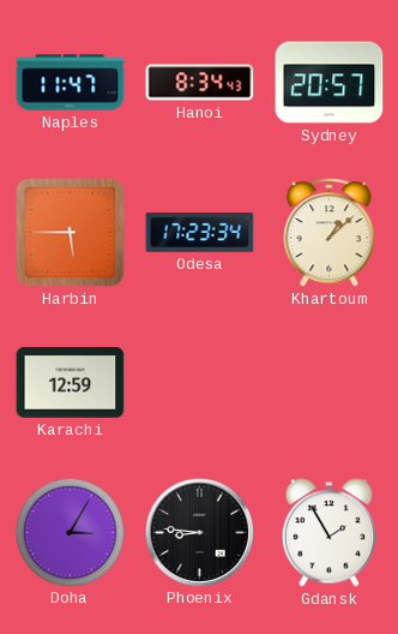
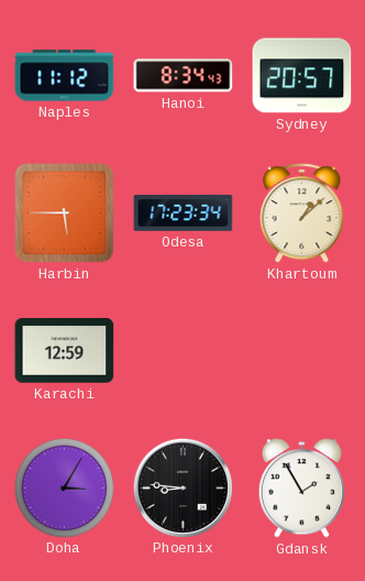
Naples: 11:47 -> 11:12 (65, 76)
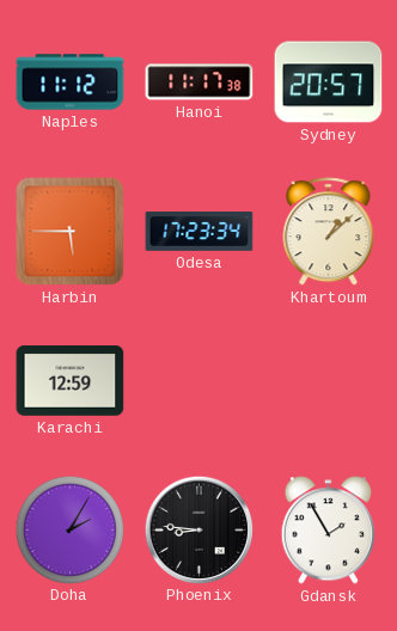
Hanoi: 8:34 -> 11:17 (200, 82)
Doha: 3:05 -> 2:05 (69, 529)
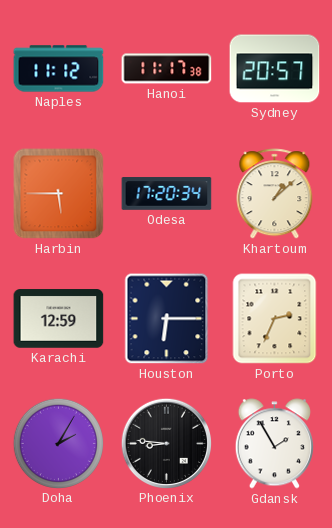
Odesa: 17:23 -> 17:20 (167, 194)
Houston: none -> 6:15 (167, 319)
Porto: none -> 2:34 (275, 319)
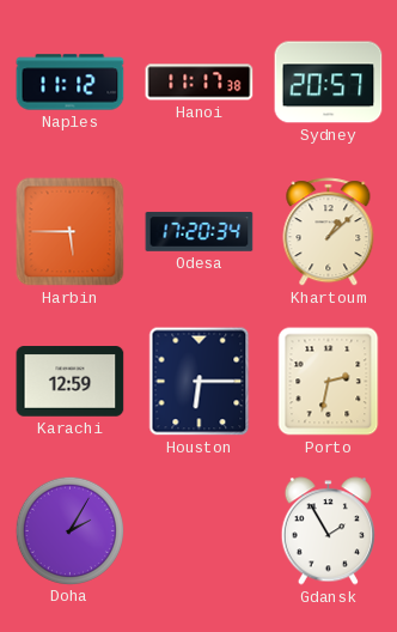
Porto: 2:34 -> 2:32 (329, 382)
Phoenix: 8:46 -> none (166, 443)
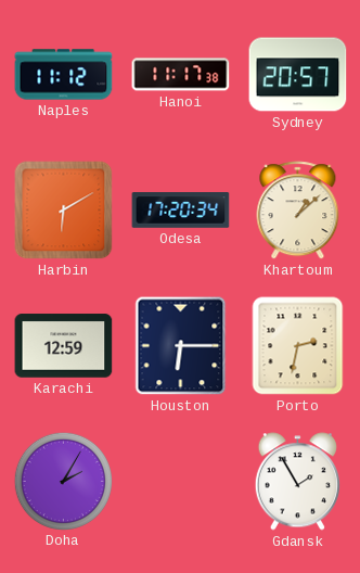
Harbin: 5:45 -> 6:10 (64, 211)
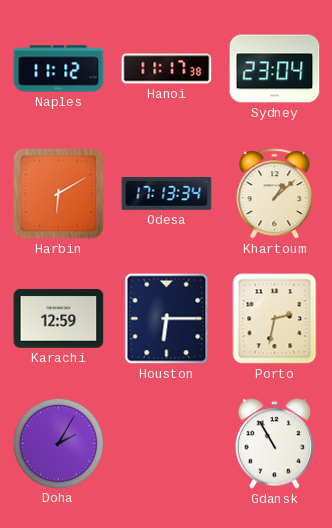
Sydney: 20:57 -> 23:04 (275, 69)
Odesa: 17:20 -> 17:13 (167, 194)
Gdansk: 1:55 -> 10:55 (274, 444)
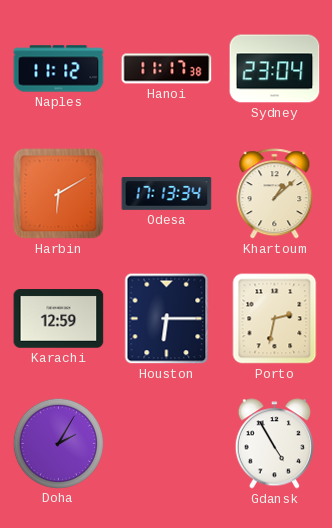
Gdansk: 10:55 -> 4:55 (274, 444)
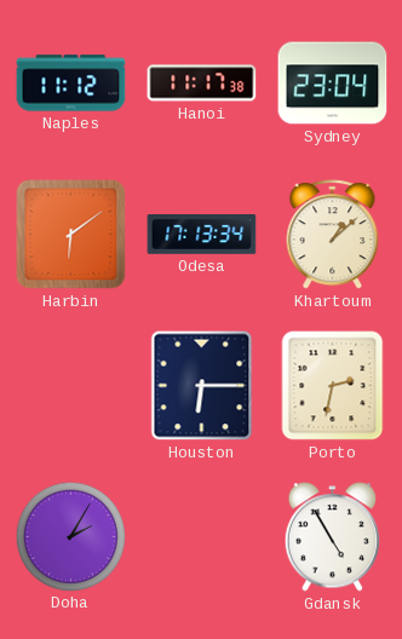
Harbin: 6:10 -> 6:09 (71, 235)
Karachi: 12:59 -> none (59, 319)
